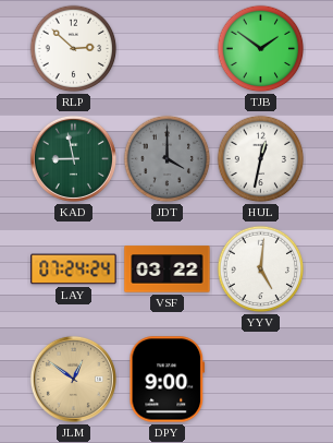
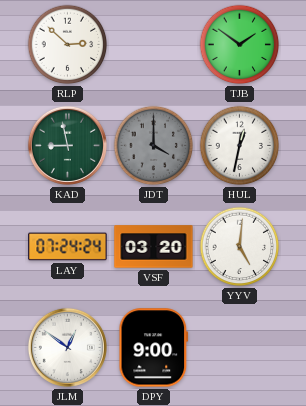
VSF: 03:22 -> 03:20 (154, 247)
JLM dial: champagne -> white (67, 347)
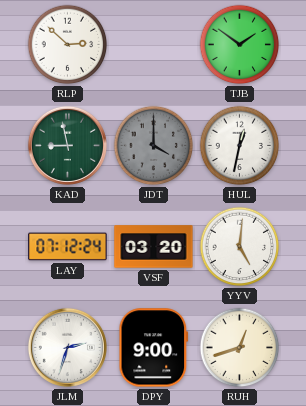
LAY: 07:24 -> 07:12 (68, 247)
JLM: 12:51 -> 2:33 (67, 347)
RUH: none -> 12:42 (240, 348)
